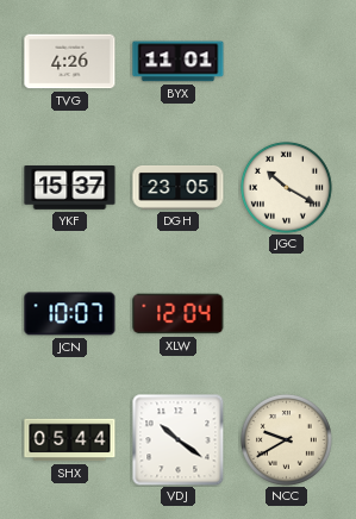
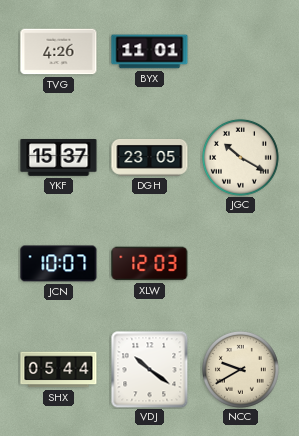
XLW: 12:04 -> 12:03 (150, 264)
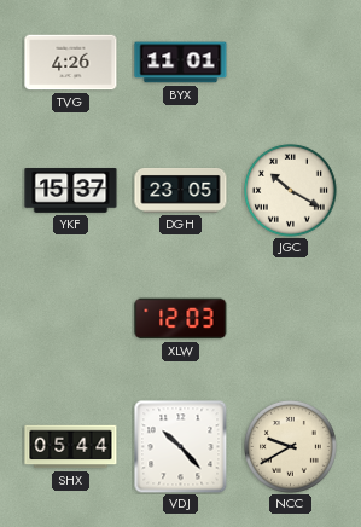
JCN: 10:07 -> none (59, 264)
VDJ: 10:21 -> 10:23 (180, 446)
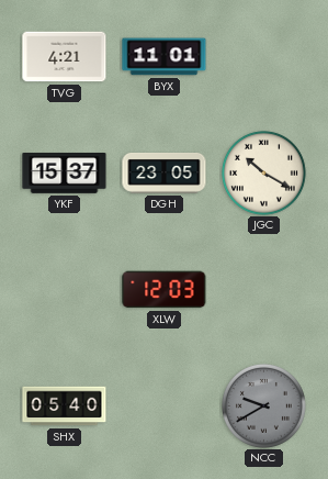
TVG: 4:26 -> 4:21 (65, 57)
SHX: 05:44 -> 05:40 (65, 406)
VDJ: 10:23 -> none (180, 446)
NCC dial: cream -> grey (264, 406)
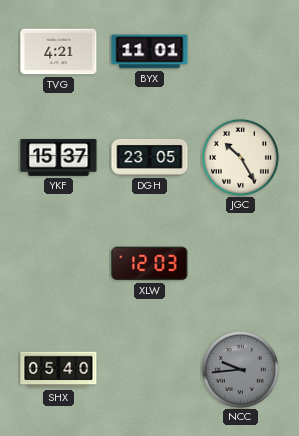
JGC: 10:20 -> 10:25 (241, 158)
NCC: 9:40 -> 9:44 (241, 370)
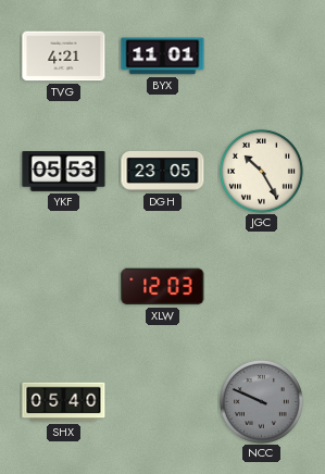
YKF: 15:37 -> 05:53 (64, 172)
NCC: 9:44 -> 9:49 (262, 402)
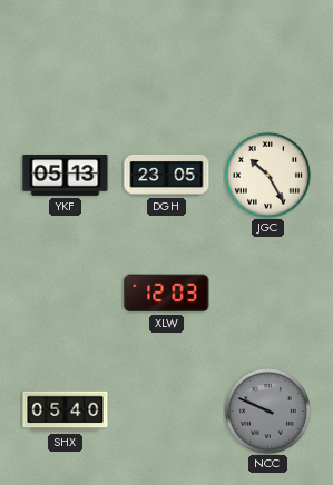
TVG: 4:21 -> none (64, 57)
BYX: 11:01 -> none (163, 57)
YKF: 05:53 -> 05:13 (66, 176)
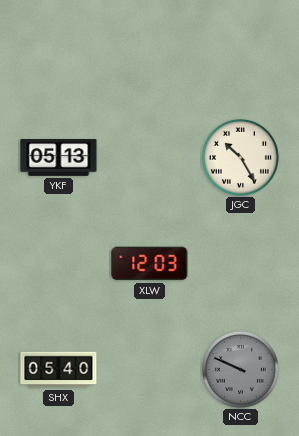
DGH: 23:05 -> none (167, 175)
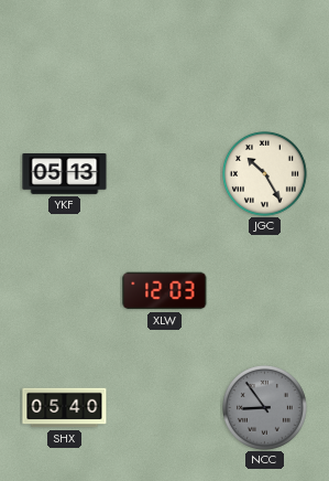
NCC: 9:49 -> 8:54 (265, 408)
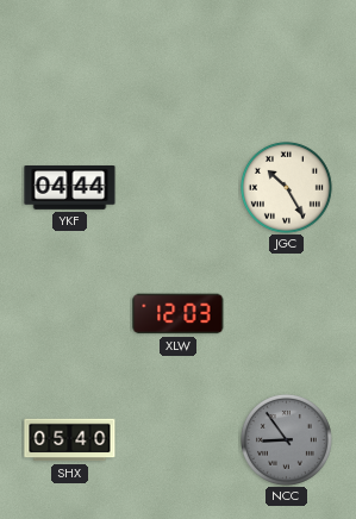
YKF: 05:13 -> 04:44 (70, 188)
